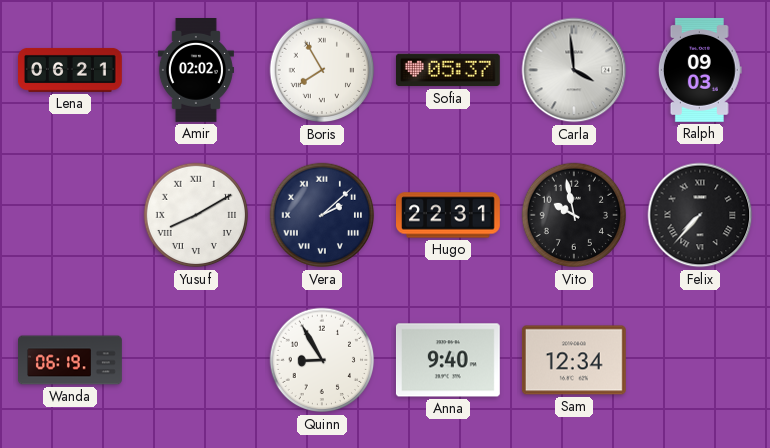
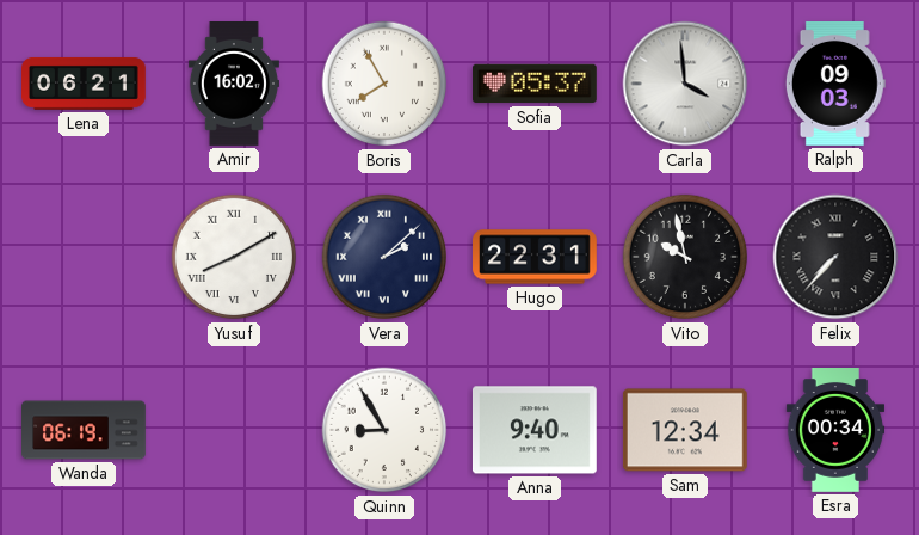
Amir: 02:02 -> 16:02 (234, 85)
Esra: none -> 00:34 (835, 431)
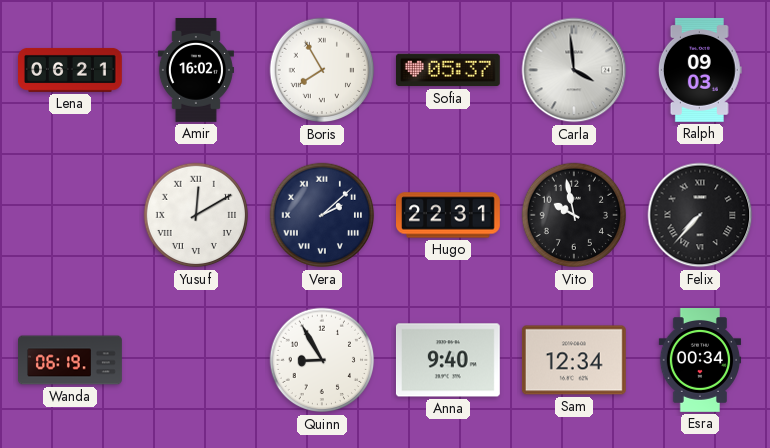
Yusuf: 8:10 -> 12:10 (196, 215)
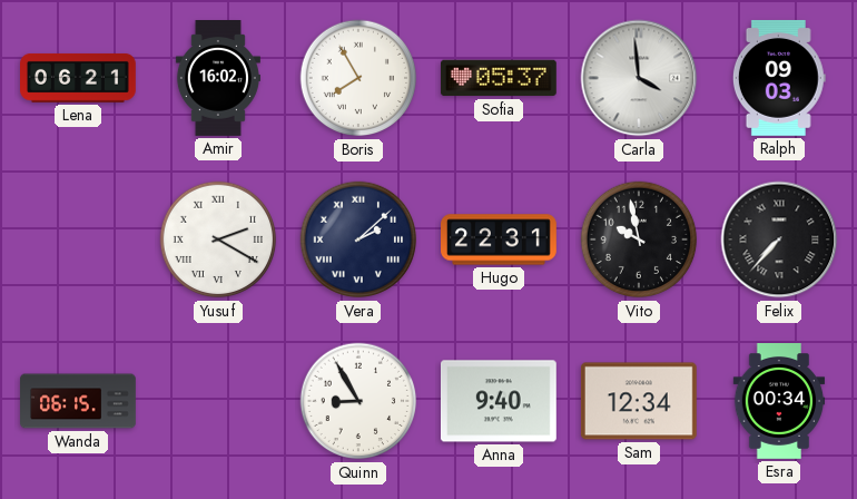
Yusuf: 12:10 -> 2:20 (218, 239)
Wanda: 06:19 -> 06:15 (79, 401)
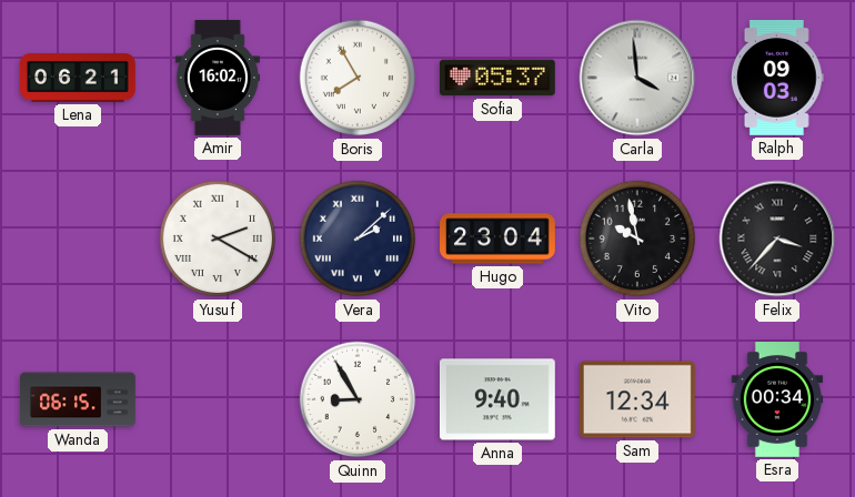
Hugo: 22:31 -> 23:04 (499, 239)
Felix: 7:37 -> 3:37 (777, 239)
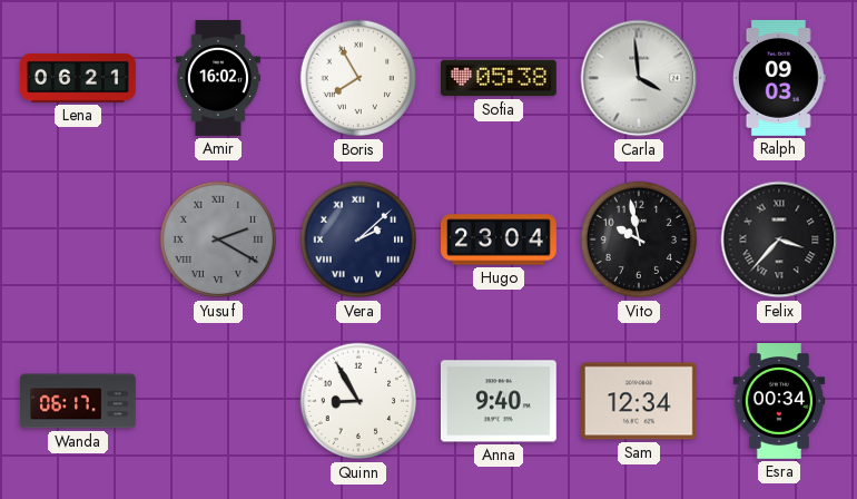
Sofia: 05:37 -> 05:38 (499, 78)
Yusuf dial: white -> grey (218, 239)
Wanda: 06:15 -> 06:17 (79, 401)
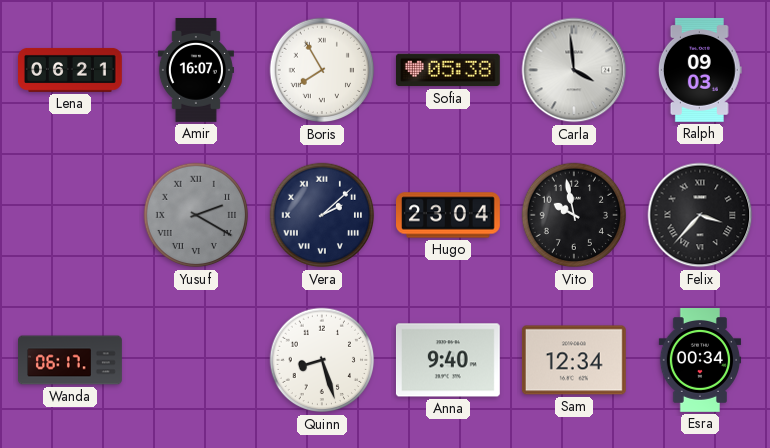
Amir: 16:02 -> 16:07 (196, 71)
Quinn: 8:55 -> 8:27 (322, 360)
